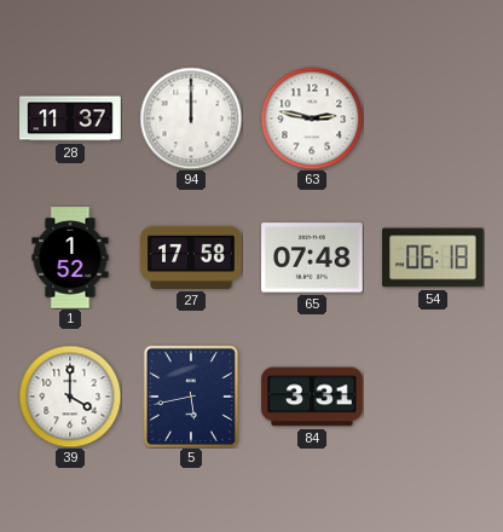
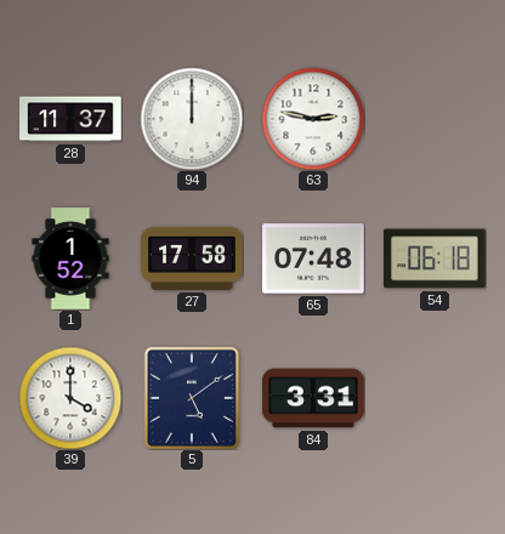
5: 5:43 -> 5:09 (192, 398)
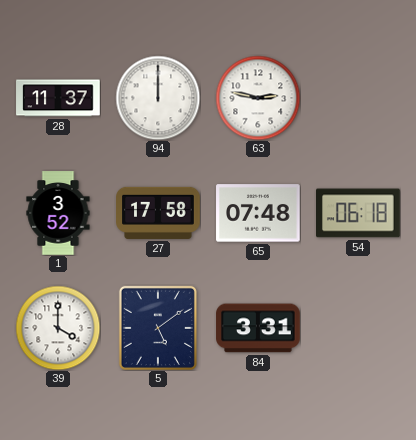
1: 1:52 -> 3:52 (58, 213)
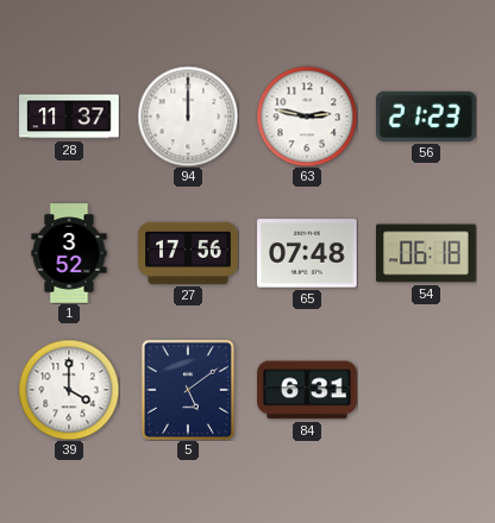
56: none -> 21:23 (427, 116)
27: 17:58 -> 17:56 (188, 253)
84: 3:31 -> 6:31 (307, 390)
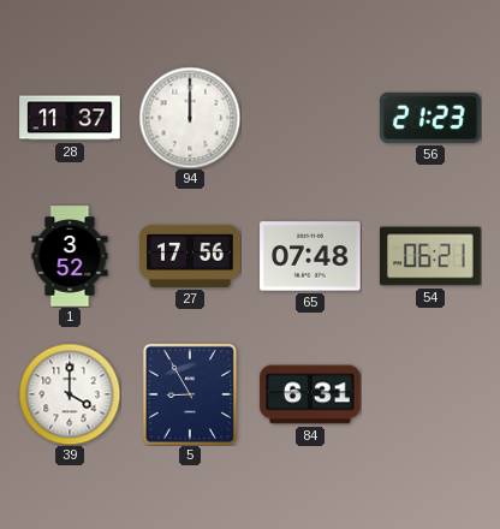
63: 2:47 -> none (307, 116)
54: 06:18 -> 06:21 (431, 256)
5: 5:09 -> 8:55 (190, 394)
